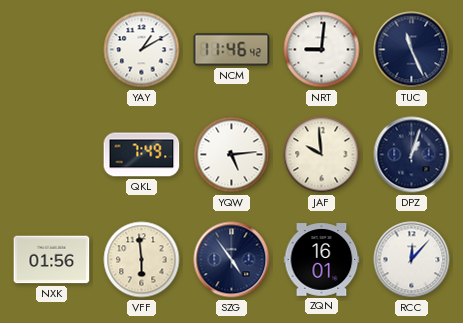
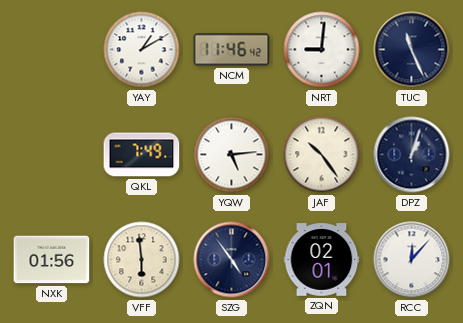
JAF: 9:59 -> 10:24 (322, 155)
ZQN: 16:01 -> 02:01 (322, 260)
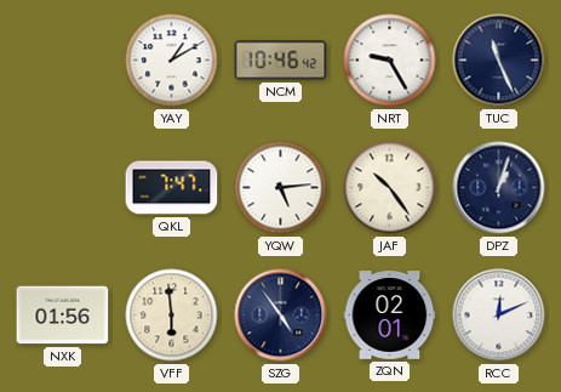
NCM: 11:46 -> 10:46 (281, 61)
NRT: 9:01 -> 9:25 (390, 61)
QKL: 7:49 -> 7:47 (172, 188)
RCC: 12:07 -> 12:11 (499, 316)
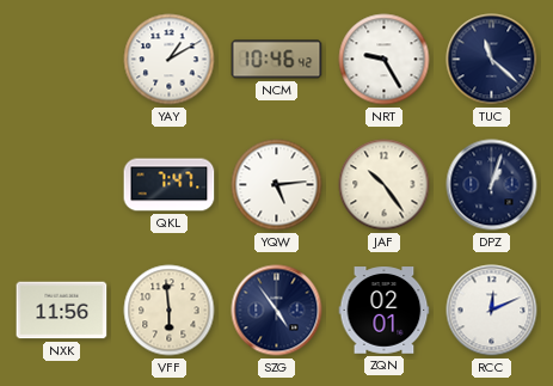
TUC: 11:26 -> 11:22 (492, 60)
NXK: 01:56 -> 11:56 (62, 311)
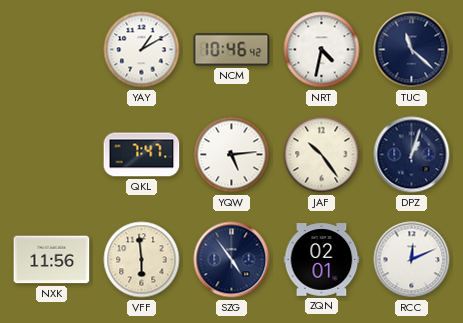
NRT: 9:25 -> 4:32 (322, 50)
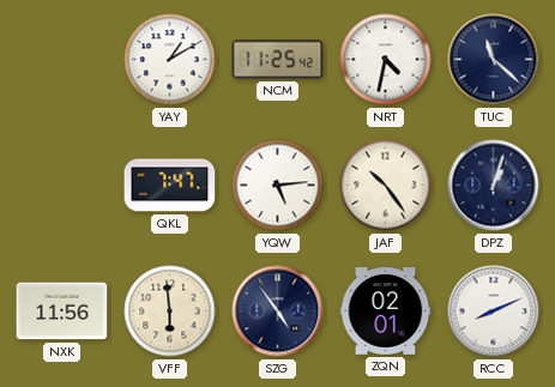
NCM: 10:46 -> 11:25 (278, 60)
RCC: 12:11 -> 8:11 (494, 312)
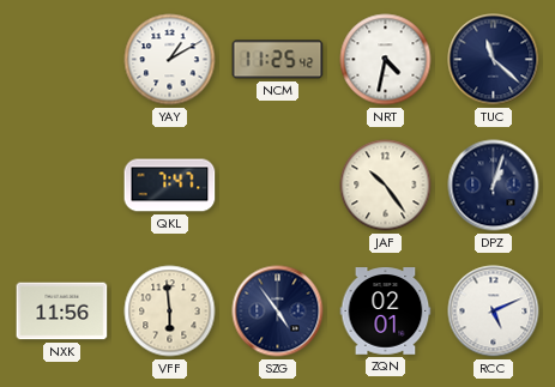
YQW: 5:14 -> none (278, 186)
RCC: 8:11 -> 5:11 (494, 312)
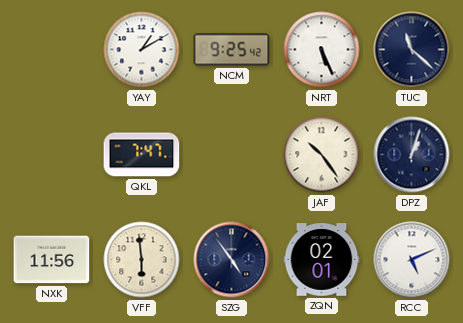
NCM: 11:25 -> 9:25 (232, 50)
NRT: 4:32 -> 5:26 (322, 50)
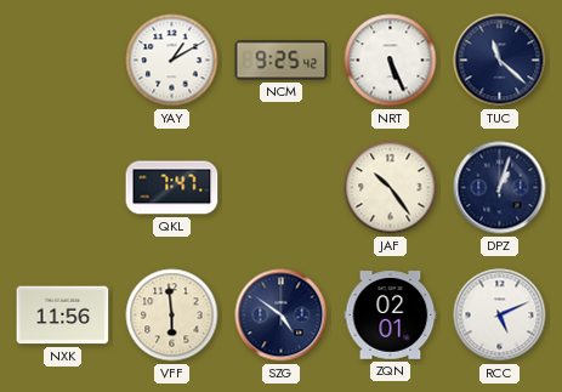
SZG: 4:54 -> 4:51 (282, 316)
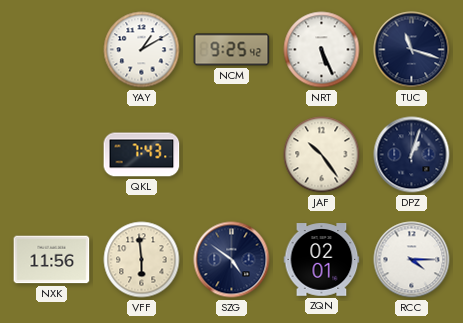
TUC: 11:22 -> 11:18 (412, 50)
QKL: 7:47 -> 7:43 (142, 155)
RCC: 5:11 -> 4:15 (412, 260)
